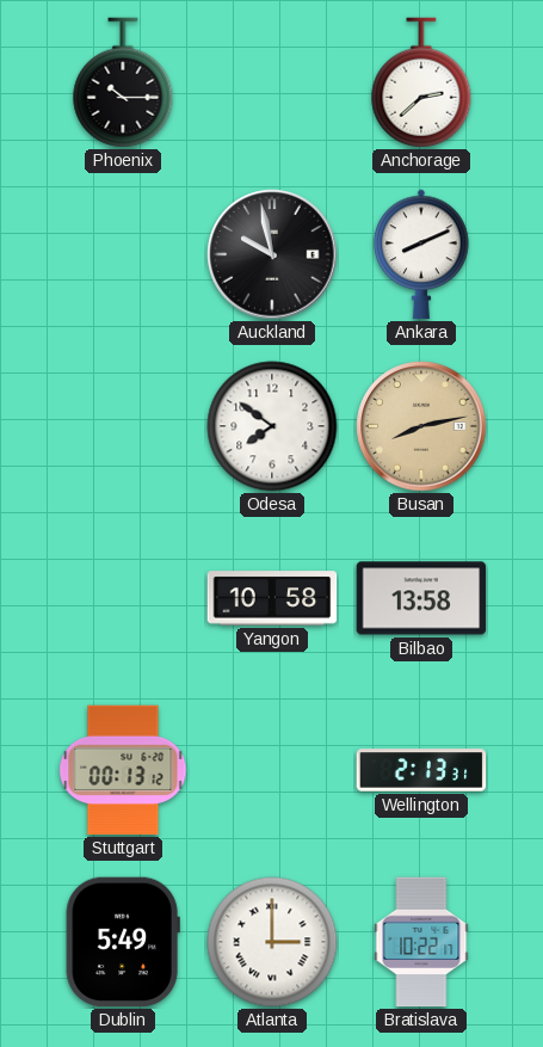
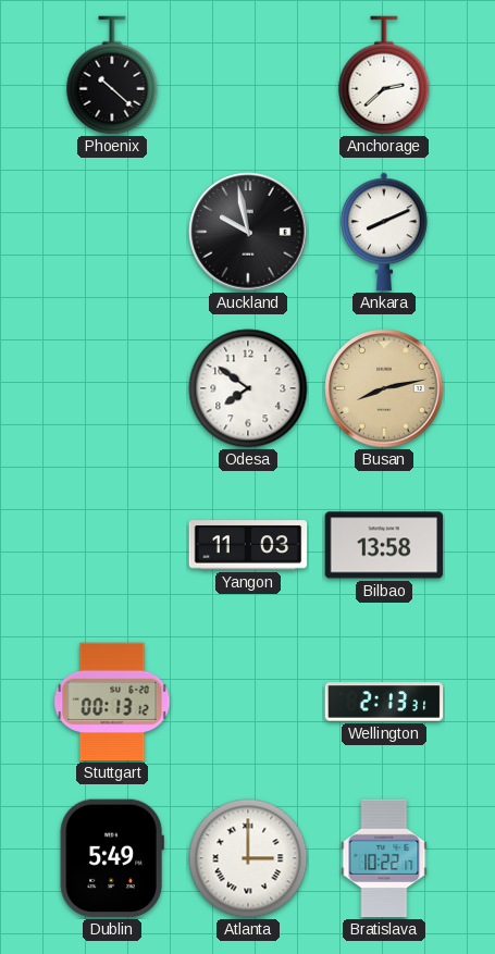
Phoenix: 10:15 -> 10:22 (112, 75)
Yangon: 10:58 -> 11:03 (248, 545)
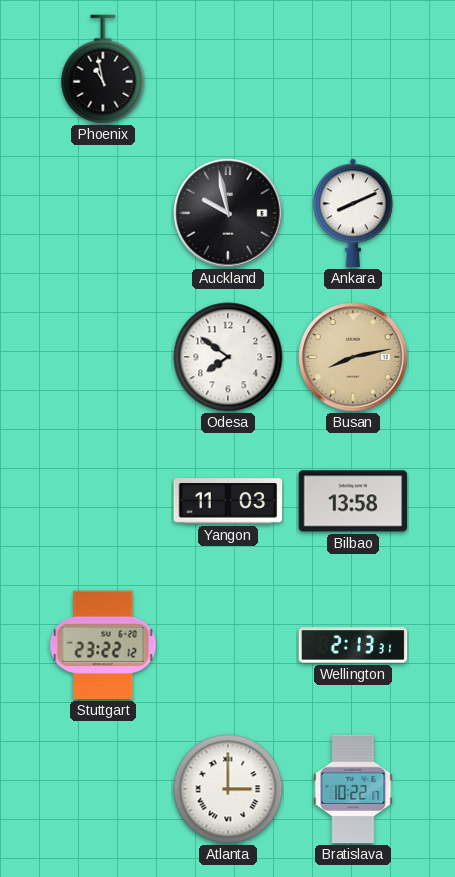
Phoenix: 10:22 -> 10:58 (103, 69)
Anchorage: 2:38 -> none (384, 75)
Stuttgart: 00:13 -> 23:22 (103, 645)
Dublin: 5:49 -> none (112, 858)
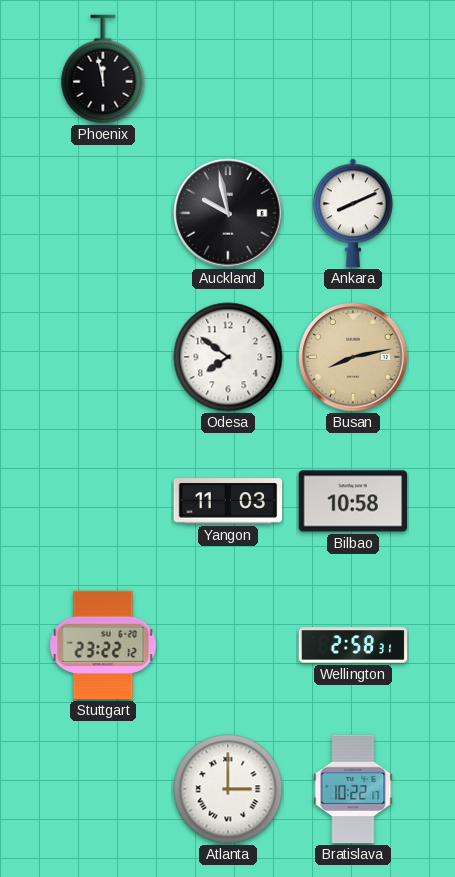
Phoenix: 10:58 -> 11:58 (103, 69)
Bilbao: 13:58 -> 10:58 (353, 501)
Wellington: 2:13 -> 2:58 (353, 645)
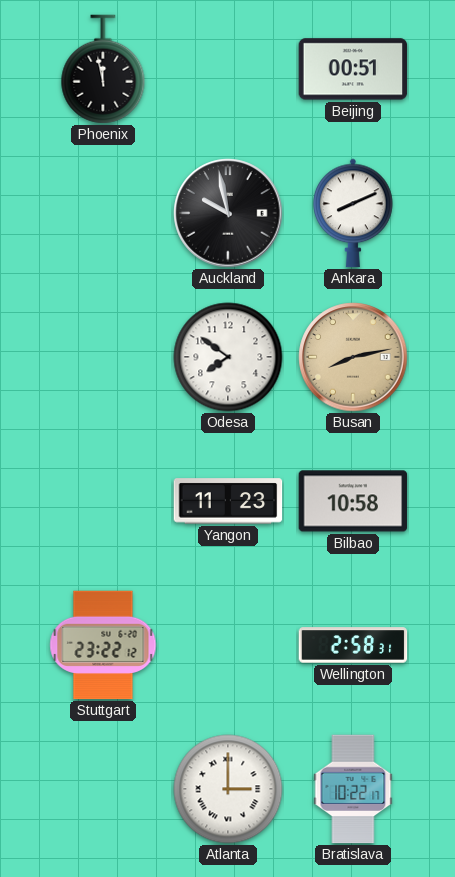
Beijing: none -> 00:51 (353, 69)
Yangon: 11:03 -> 11:23 (228, 501)
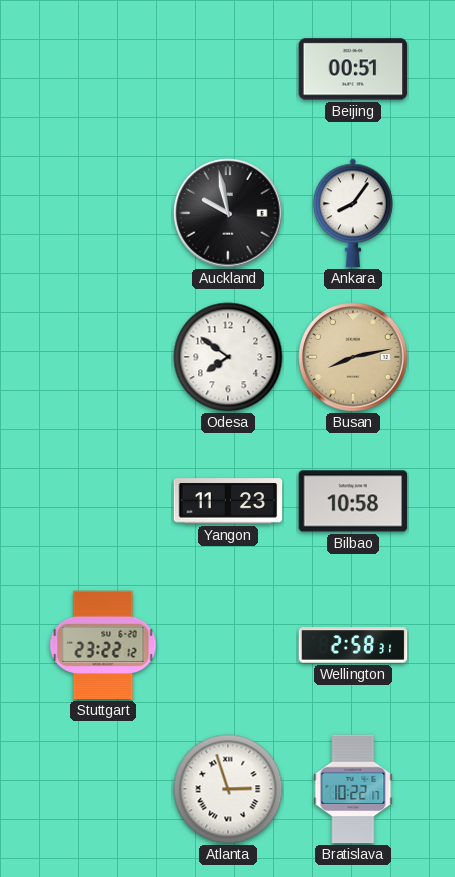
Phoenix: 11:58 -> none (103, 69)
Ankara: 8:11 -> 8:06 (353, 213)
Atlanta: 3:00 -> 2:57 (228, 789)
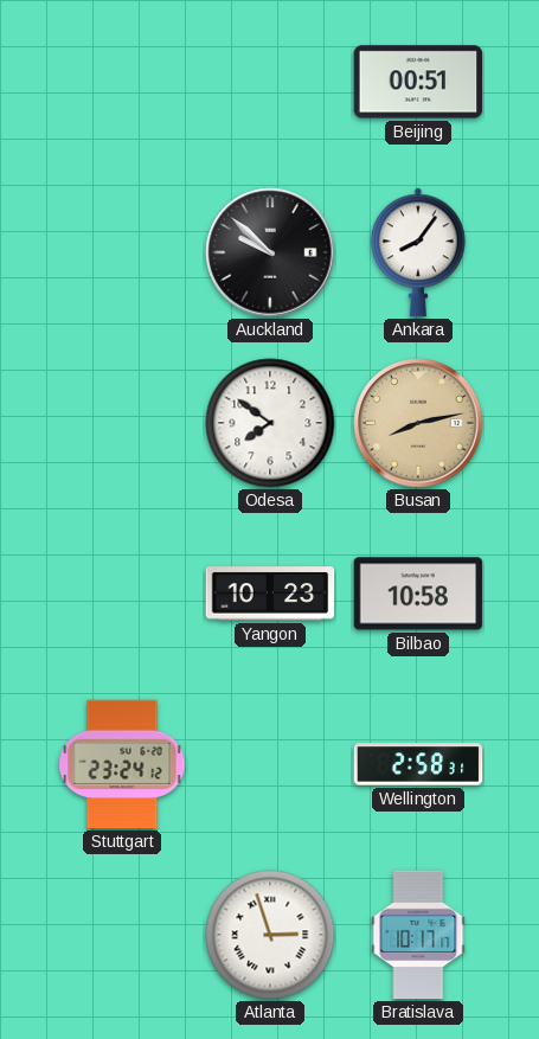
Auckland: 9:58 -> 9:52 (270, 252)
Yangon: 11:23 -> 10:23 (270, 594)
Stuttgart: 23:22 -> 23:24 (122, 764)
Bratislava: 10:22 -> 10:17 (418, 935)
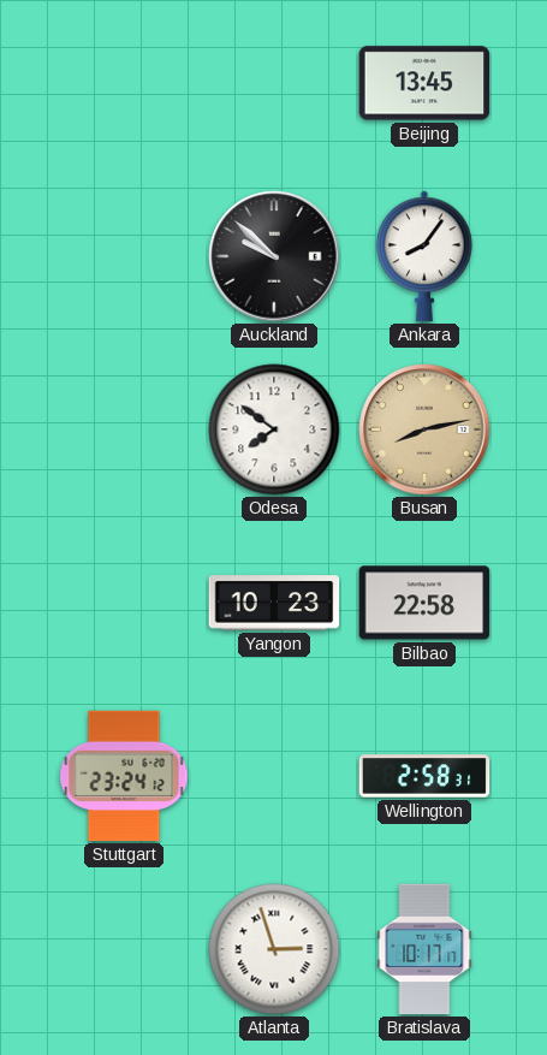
Beijing: 00:51 -> 13:45 (424, 83)
Bilbao: 10:58 -> 22:58 (424, 603)
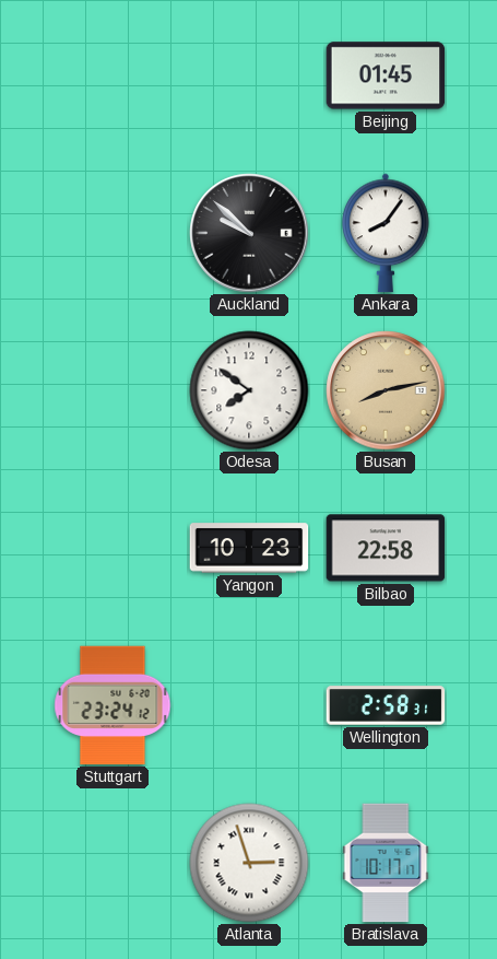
Beijing: 13:45 -> 01:45 (386, 75)
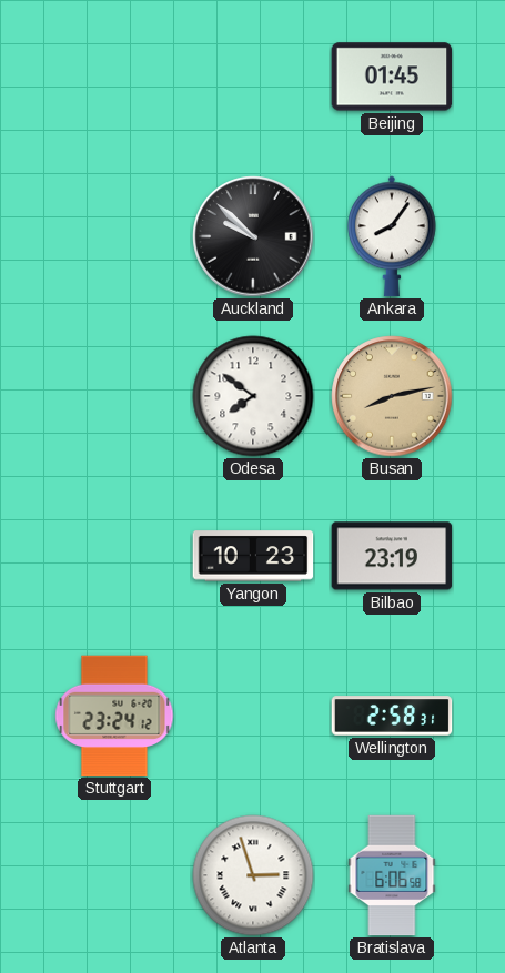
Bilbao: 22:58 -> 23:19 (392, 556)
Bratislava: 10:17 -> 6:06 (392, 875)
